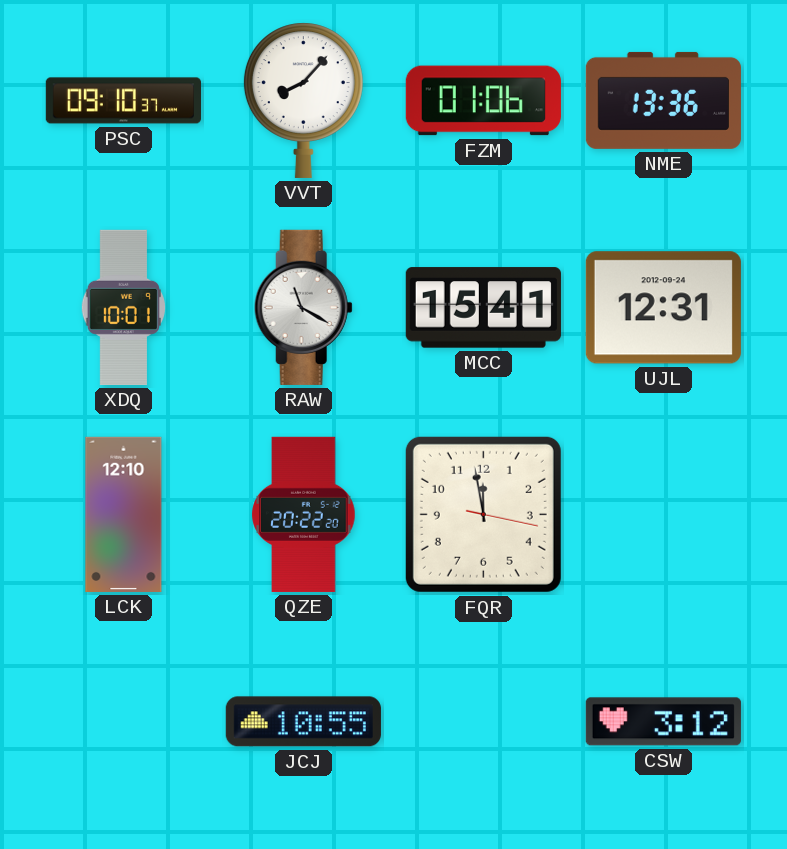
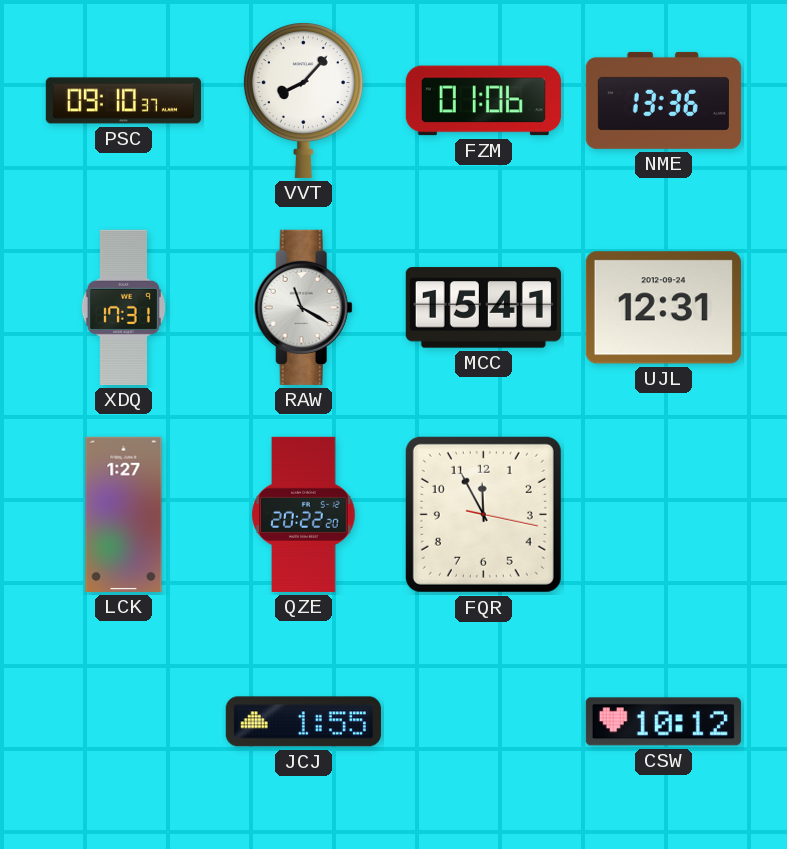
XDQ: 10:01 -> 17:31 (123, 307)
LCK: 12:10 -> 1:27 (124, 514)
FQR: 11:58 -> 11:55 (483, 514)
JCJ: 10:55 -> 1:55 (303, 722)
CSW: 3:12 -> 10:12 (663, 722)
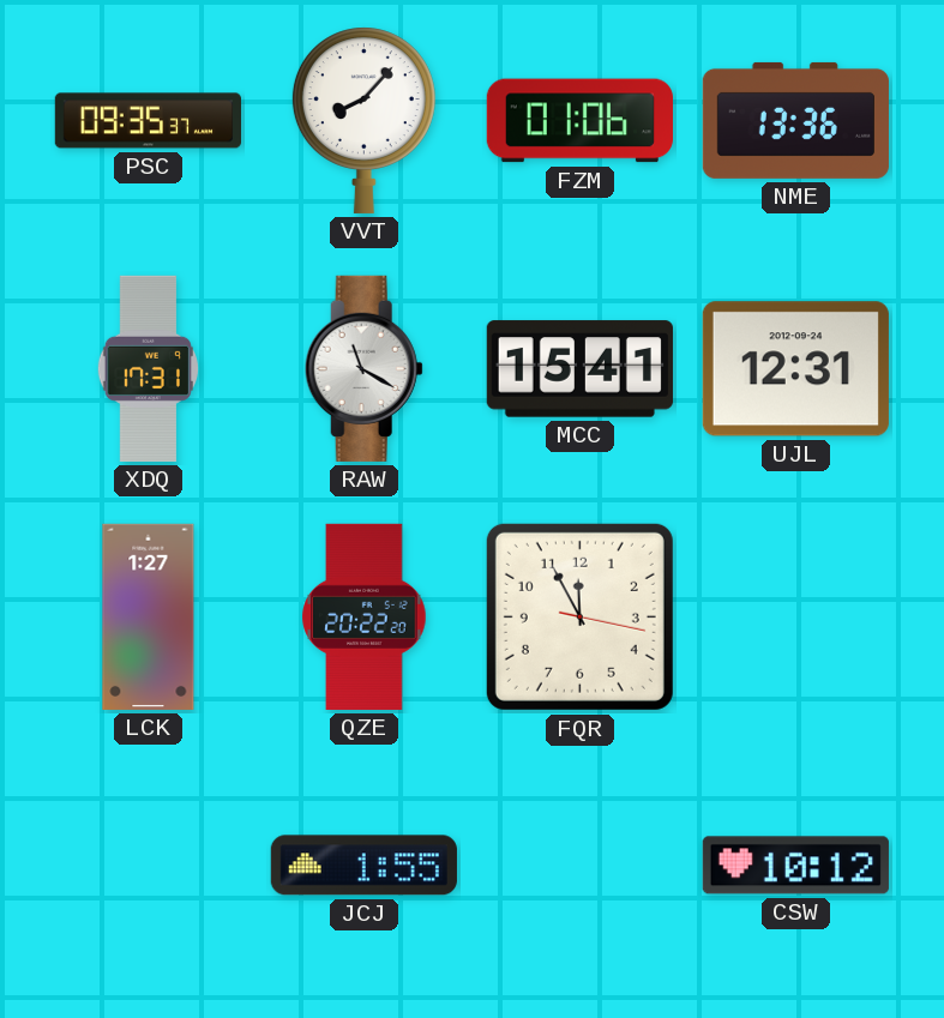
PSC: 09:10 -> 09:35 (148, 121)
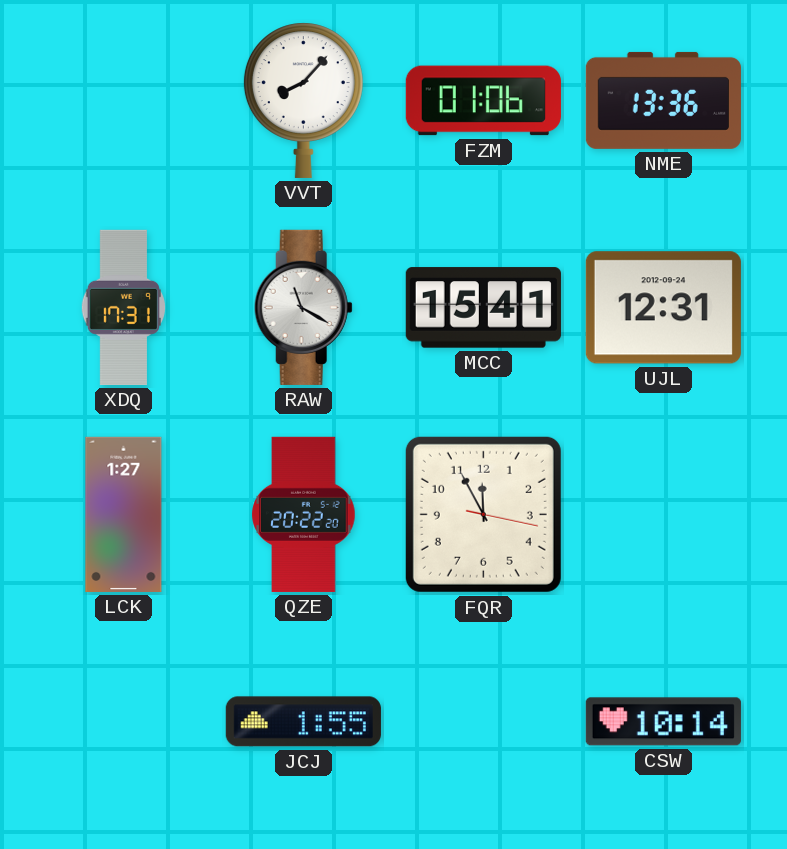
PSC: 09:35 -> none (148, 121)
CSW: 10:12 -> 10:14 (663, 722)
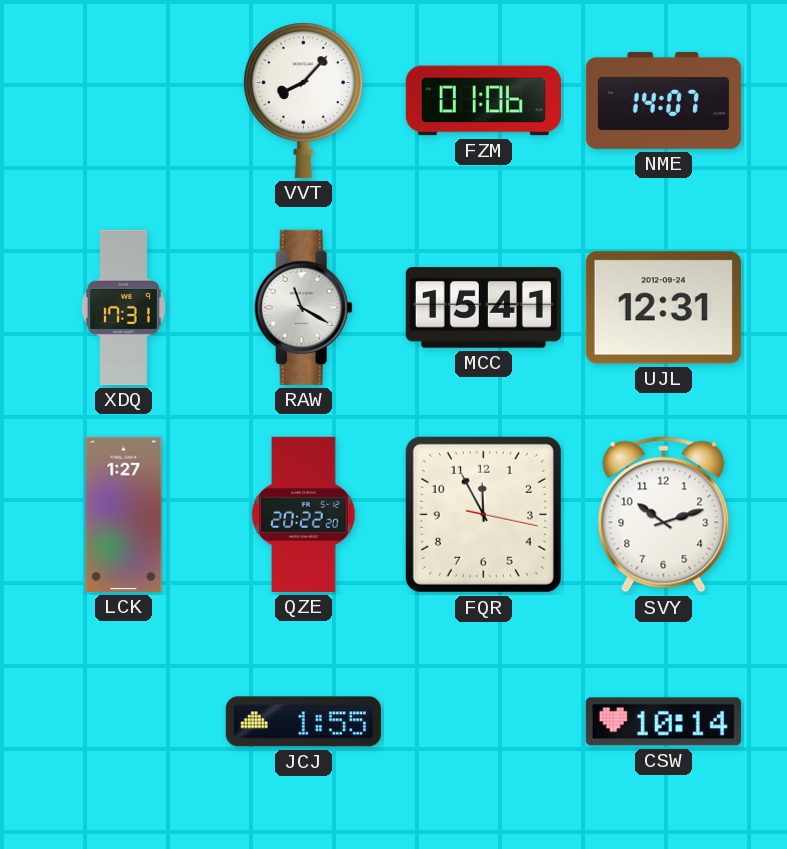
NME: 13:36 -> 14:07 (663, 100)
SVY: none -> 10:12 (664, 515)
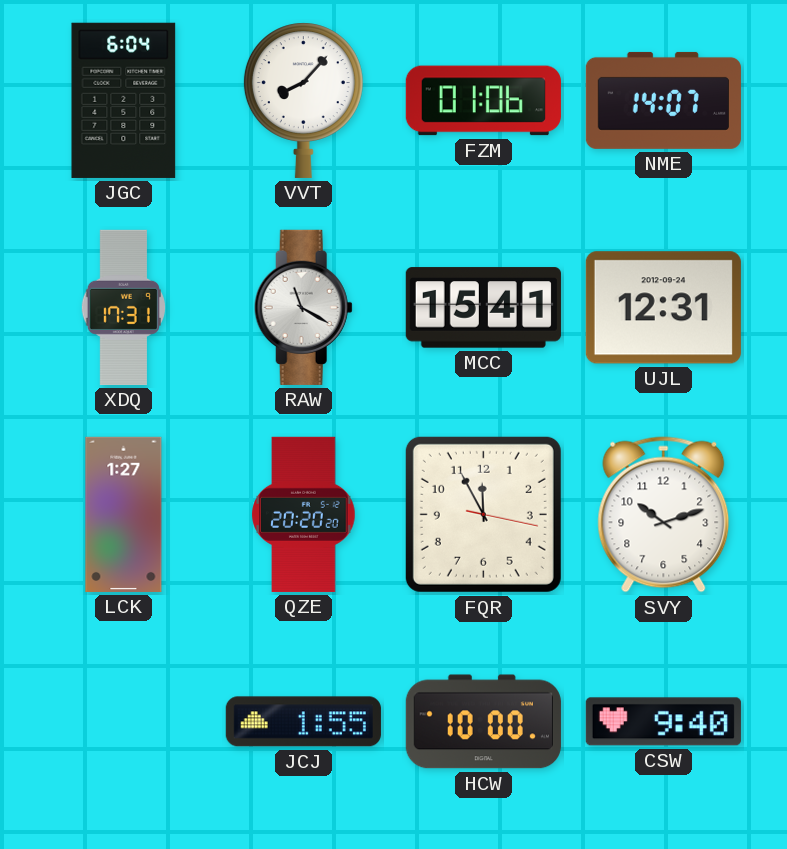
JGC: none -> 6:04 (124, 100)
QZE: 20:22 -> 20:20 (304, 514)
HCW: none -> 10:00 (483, 722)
CSW: 10:14 -> 9:40 (663, 722)
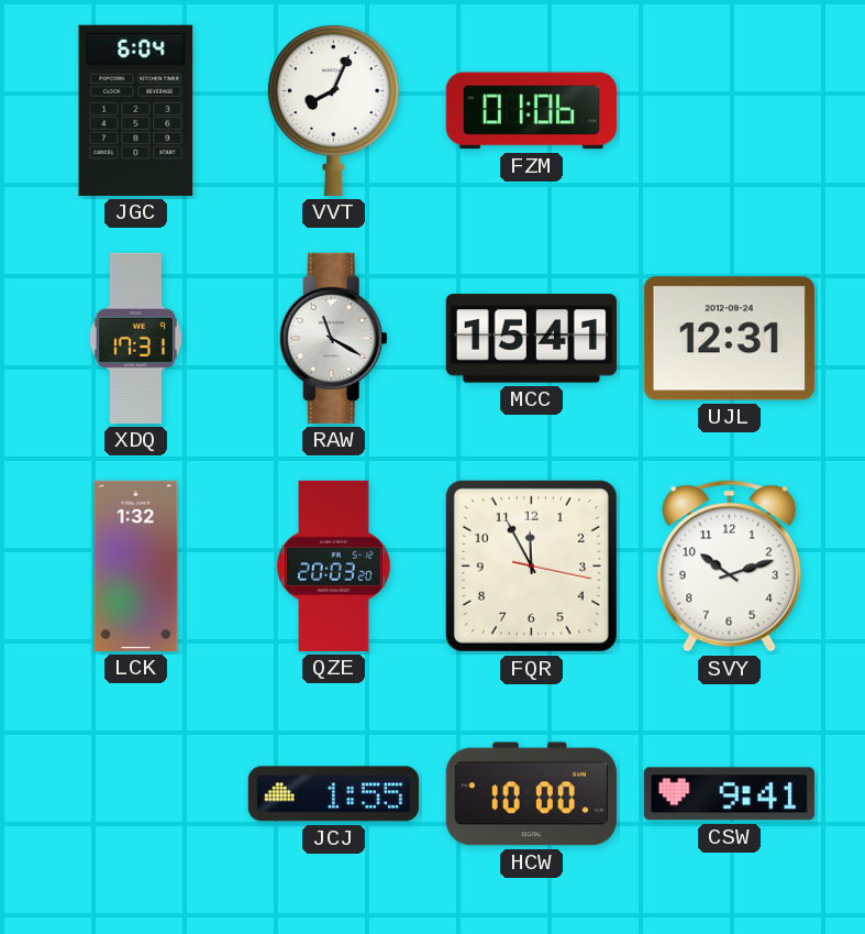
VVT: 8:07 -> 8:04 (333, 110)
NME: 14:07 -> none (663, 100)
LCK: 1:27 -> 1:32 (136, 565)
QZE: 20:20 -> 20:03 (334, 565)
CSW: 9:40 -> 9:41 (729, 794)
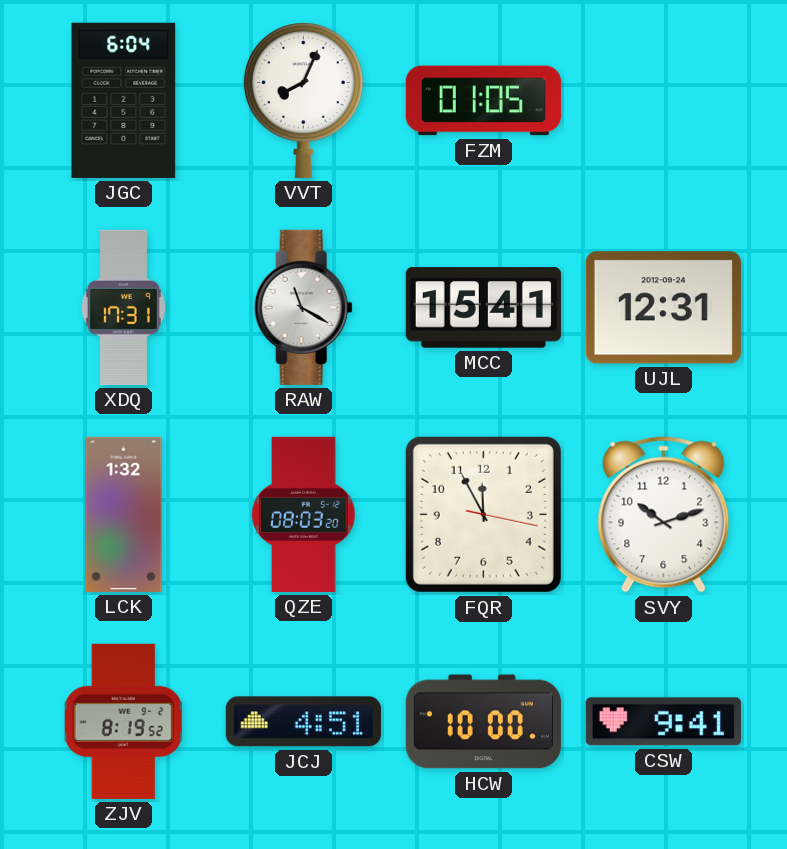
FZM: 01:06 -> 01:05 (483, 101)
QZE: 20:03 -> 08:03 (304, 514)
ZJV: none -> 8:19 (123, 721)
JCJ: 1:55 -> 4:51 (303, 722)
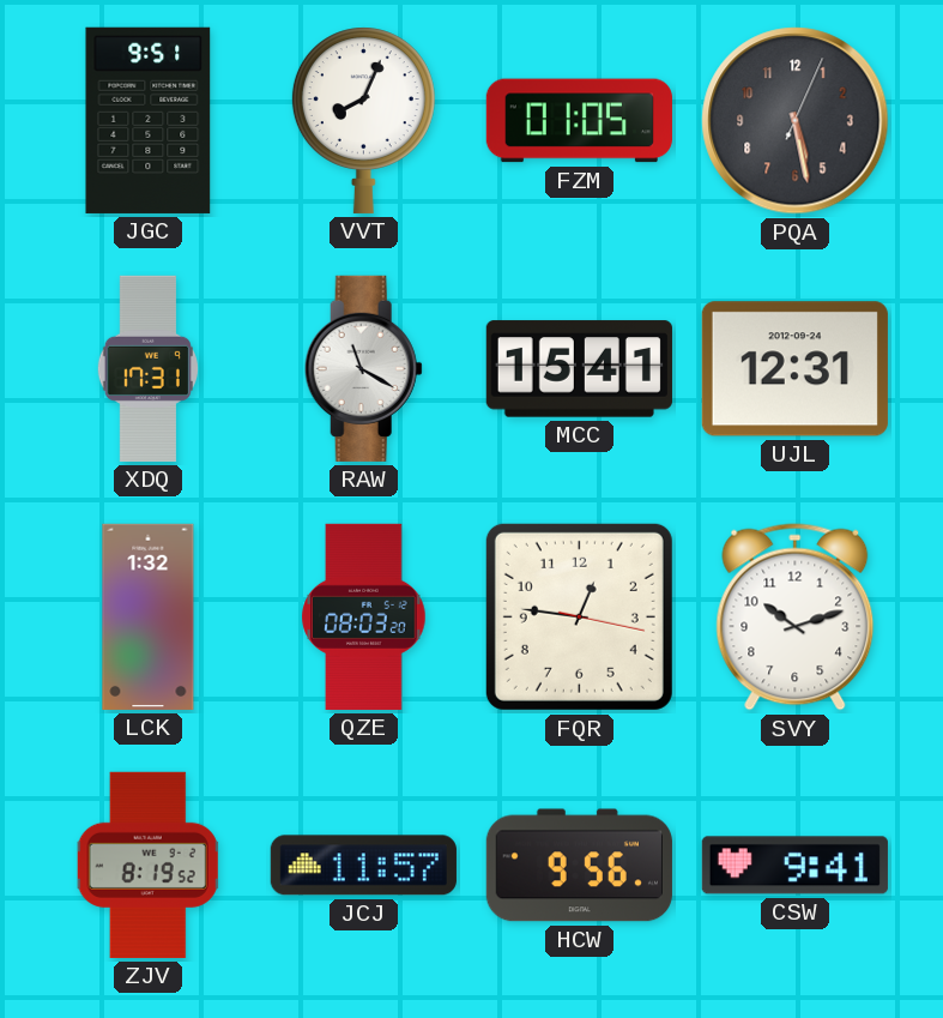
JGC: 6:04 -> 9:51 (149, 120)
PQA: none -> 5:28 (796, 121)
FQR: 11:55 -> 12:46 (579, 616)
JCJ: 4:51 -> 11:57 (363, 866)
HCW: 10:00 -> 9:56 (579, 866)
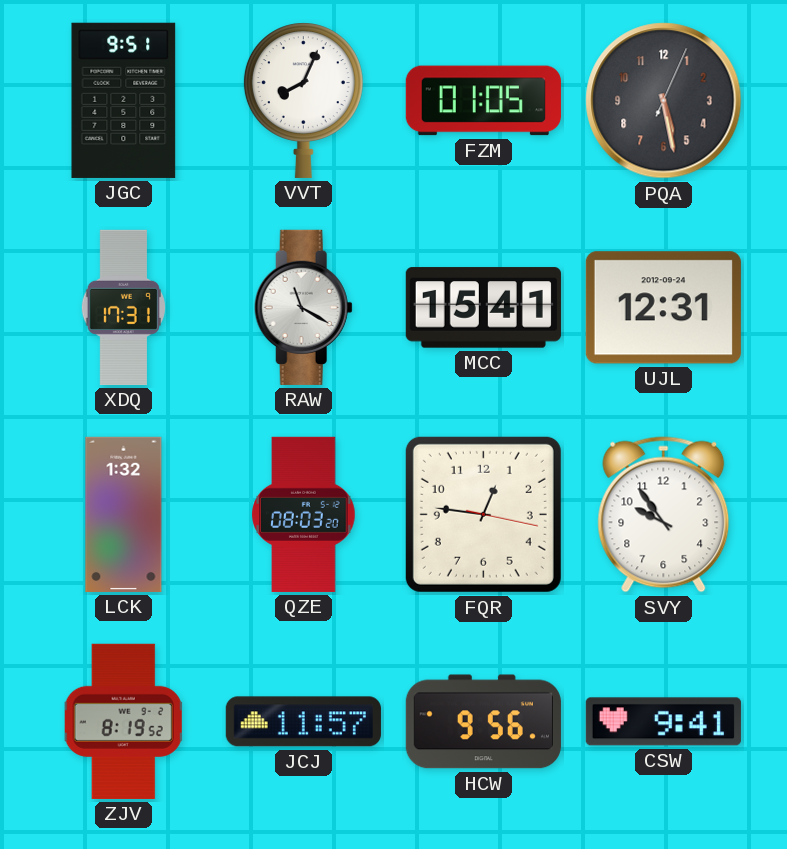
SVY: 10:12 -> 9:54 (664, 515)
